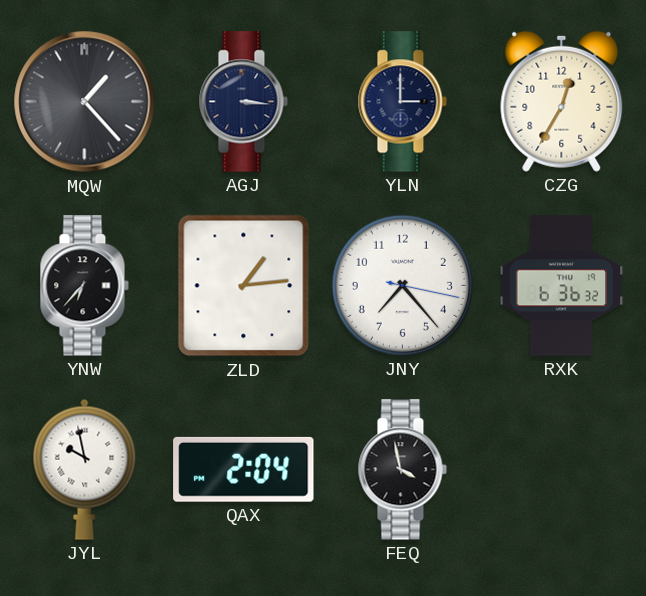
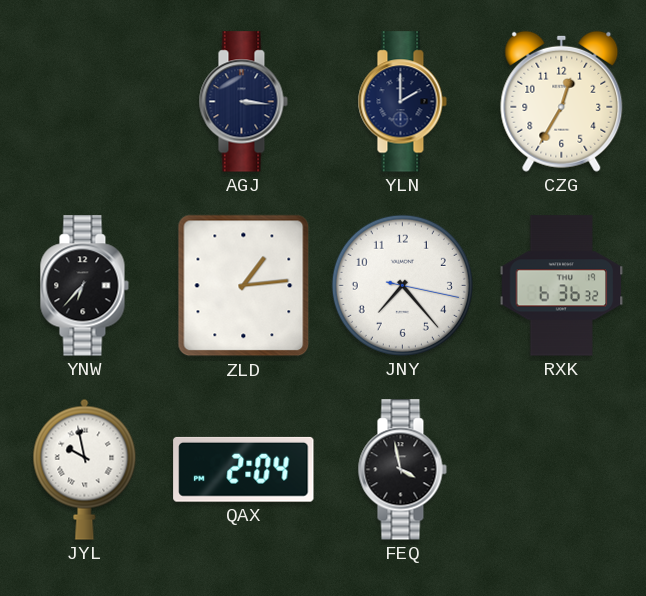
MQW: 1:23 -> none (85, 102)
YLN: 3:00 -> 2:00 (402, 102)
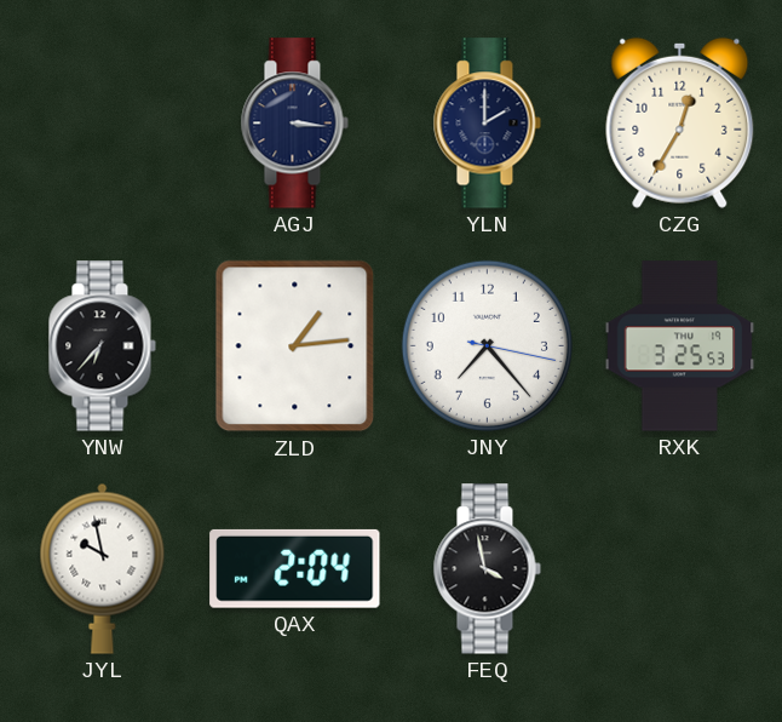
RXK: 6:36 -> 3:25 (680, 346)
